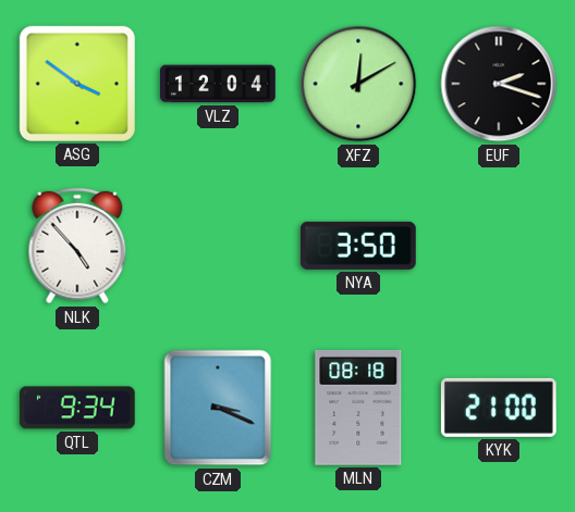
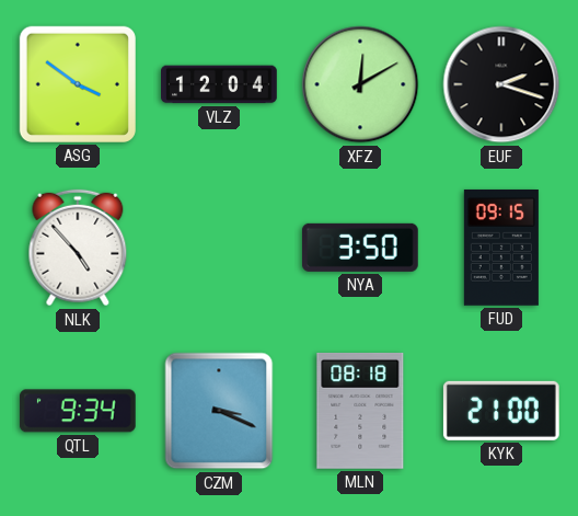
FUD: none -> 09:15 (501, 248)
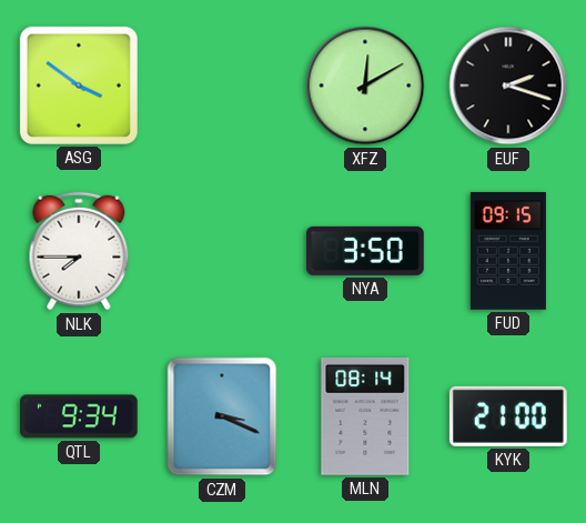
VLZ: 12:04 -> none (220, 84)
NLK: 4:53 -> 7:45 (79, 251)
MLN: 08:18 -> 08:14 (365, 416)
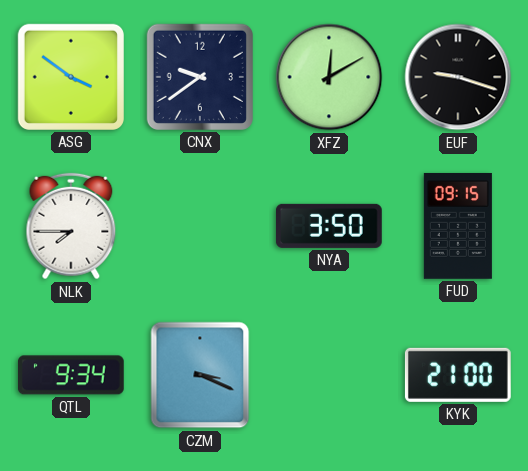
CNX: none -> 9:39 (200, 77)
EUF: 2:18 -> 9:18 (458, 77)
MLN: 08:14 -> none (365, 416)
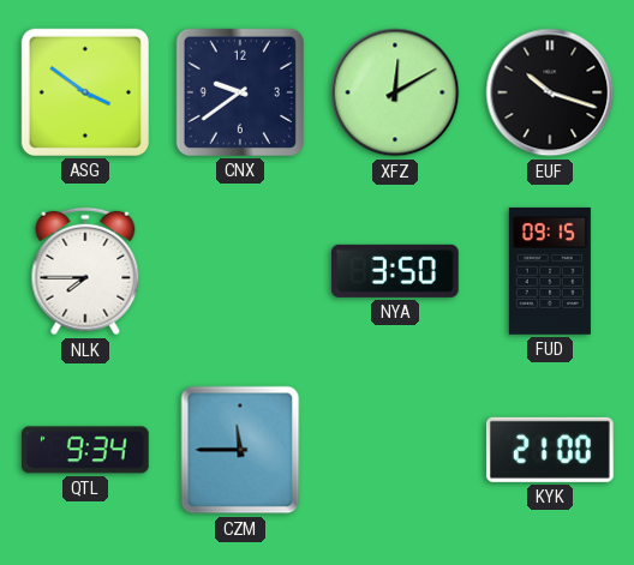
EUF: 9:18 -> 10:18 (550, 92)
CZM: 3:19 -> 11:45 (240, 450)
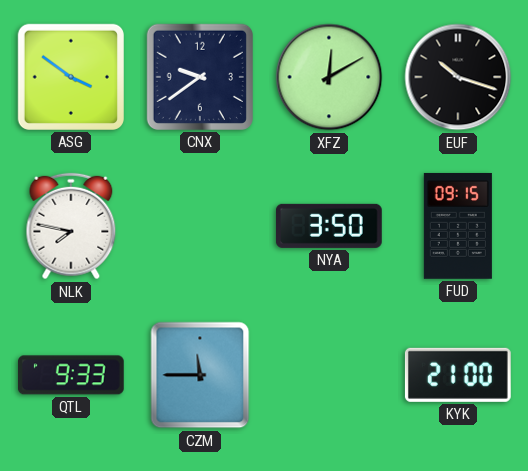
NLK: 7:45 -> 7:47 (71, 226)
QTL: 9:34 -> 9:33 (71, 375)
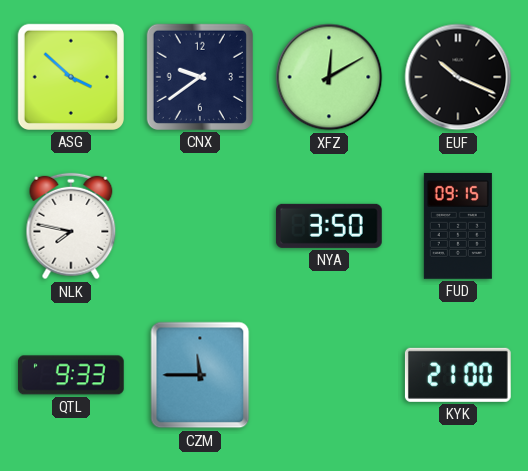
ASG: 3:51 -> 3:52 (71, 77)
EUF: 10:18 -> 10:19 (458, 77)
